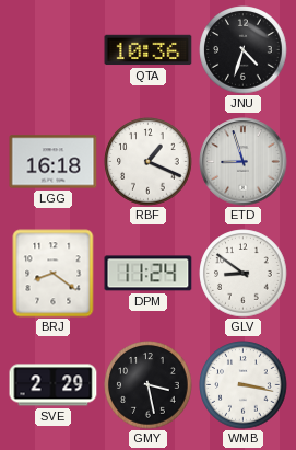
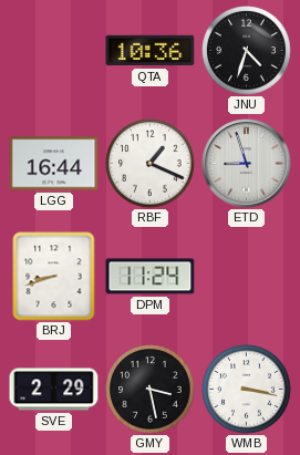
LGG: 16:18 -> 16:44 (54, 164)
BRJ: 8:21 -> 8:42 (54, 277)
GLV: 8:51 -> none (244, 274)
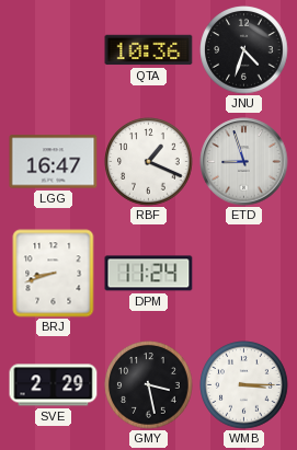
LGG: 16:44 -> 16:47 (54, 162)
WMB: 3:17 -> 3:15 (244, 385)
